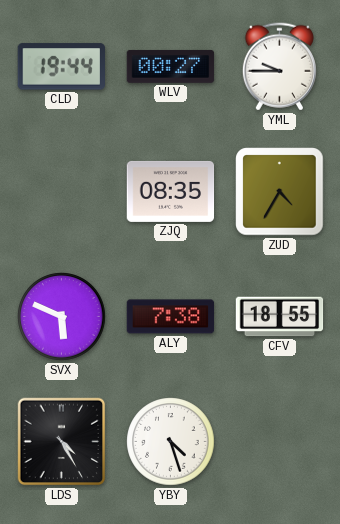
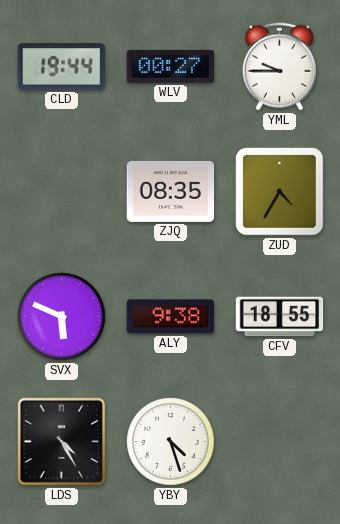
ALY: 7:38 -> 9:38 (171, 317)
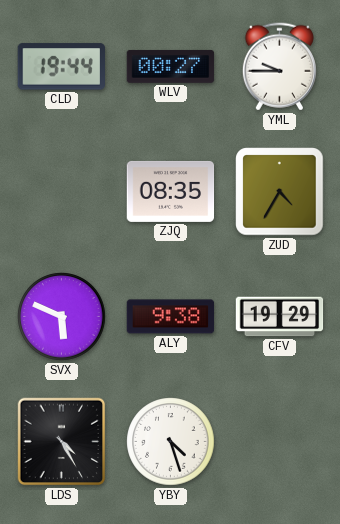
CFV: 18:55 -> 19:29 (280, 317)
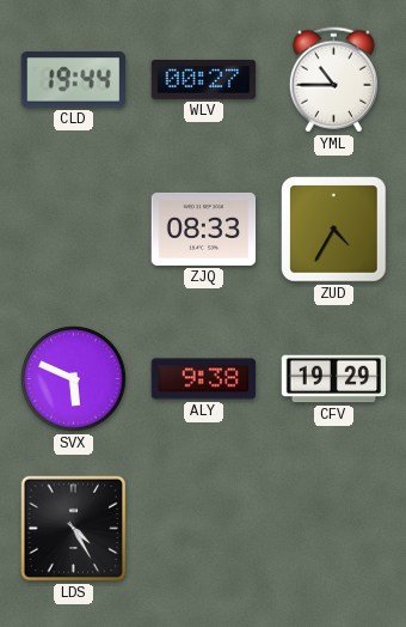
YML: 9:45 -> 10:45 (333, 80)
ZJQ: 08:35 -> 08:33 (204, 229)
YBY: 4:27 -> none (171, 442)
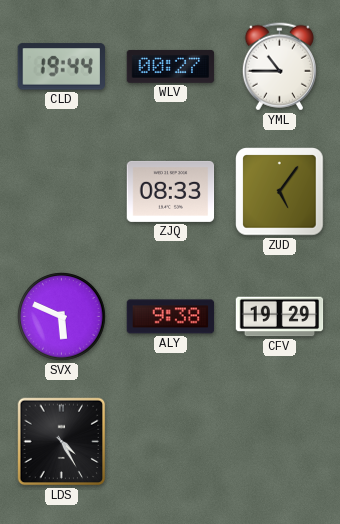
ZUD: 4:35 -> 5:06 (280, 192)
